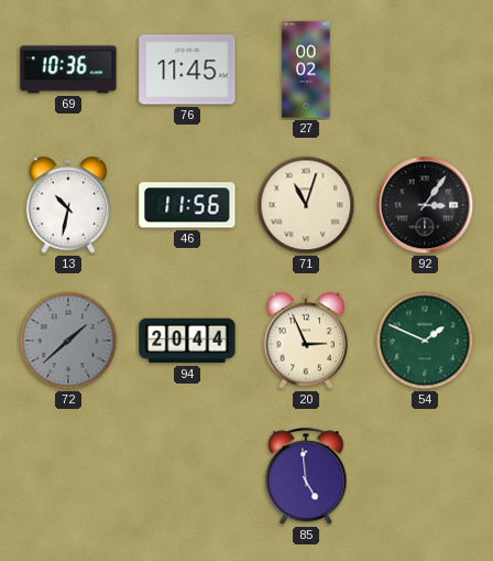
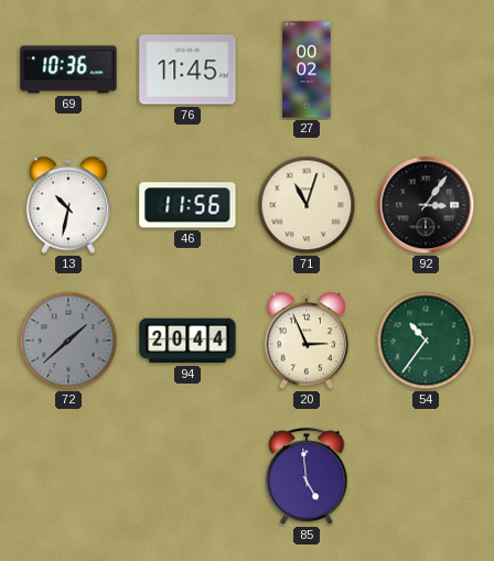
54: 1:49 -> 10:36 (426, 341)
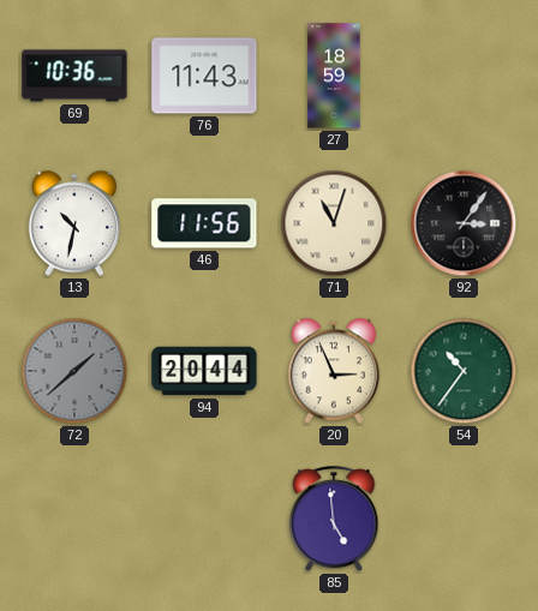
76: 11:45 -> 11:43 (204, 76)
27: 00:02 -> 18:59 (334, 76)
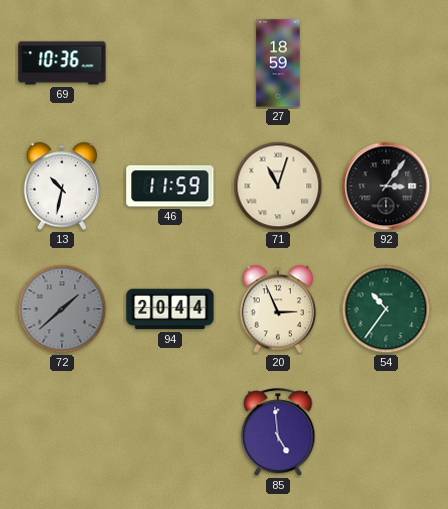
76: 11:43 -> none (204, 76)
46: 11:56 -> 11:59 (170, 186)
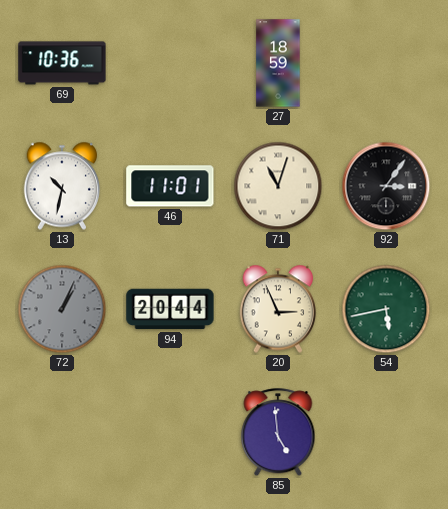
46: 11:59 -> 11:01 (170, 186)
72: 1:38 -> 1:04 (62, 309)
54: 10:36 -> 5:43 (386, 309)
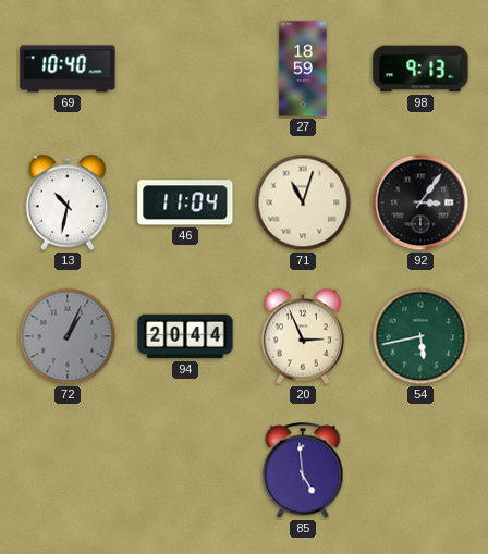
69: 10:36 -> 10:40 (68, 69)
98: none -> 9:13 (420, 69)
46: 11:01 -> 11:04 (185, 202)
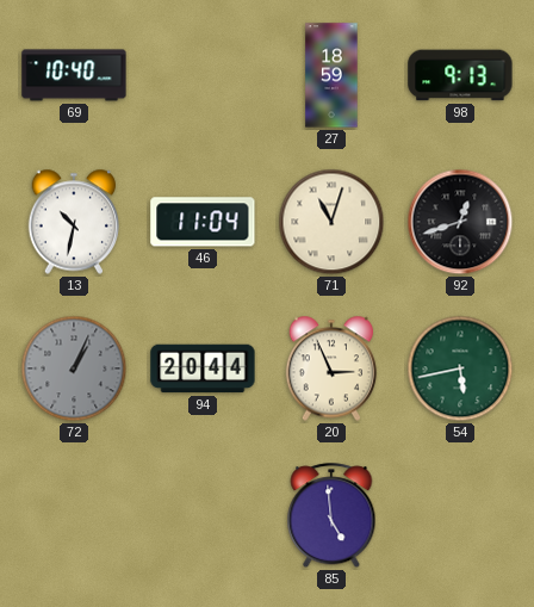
92: 3:06 -> 12:42 (460, 222)
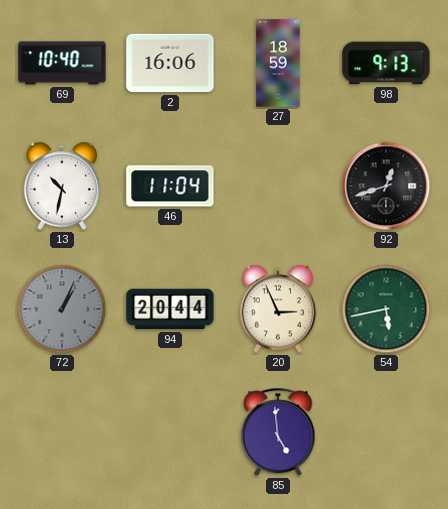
2: none -> 16:06 (170, 63)
71: 11:03 -> none (331, 222)
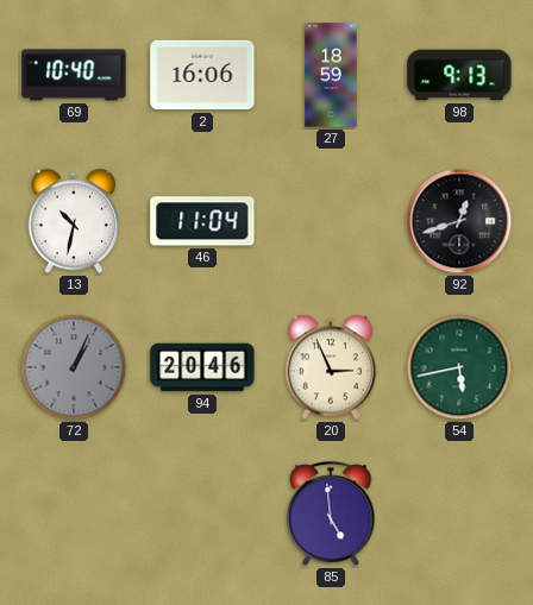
94: 20:44 -> 20:46 (202, 367)
